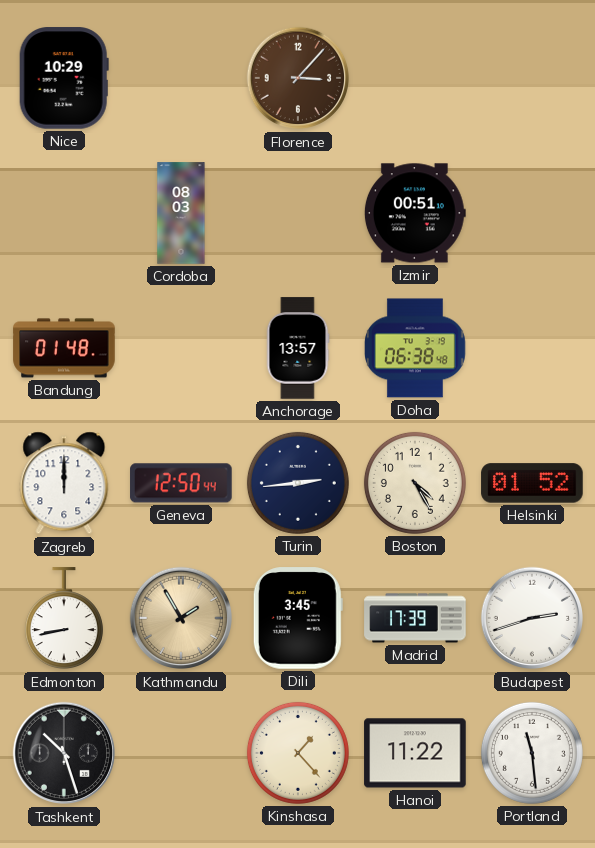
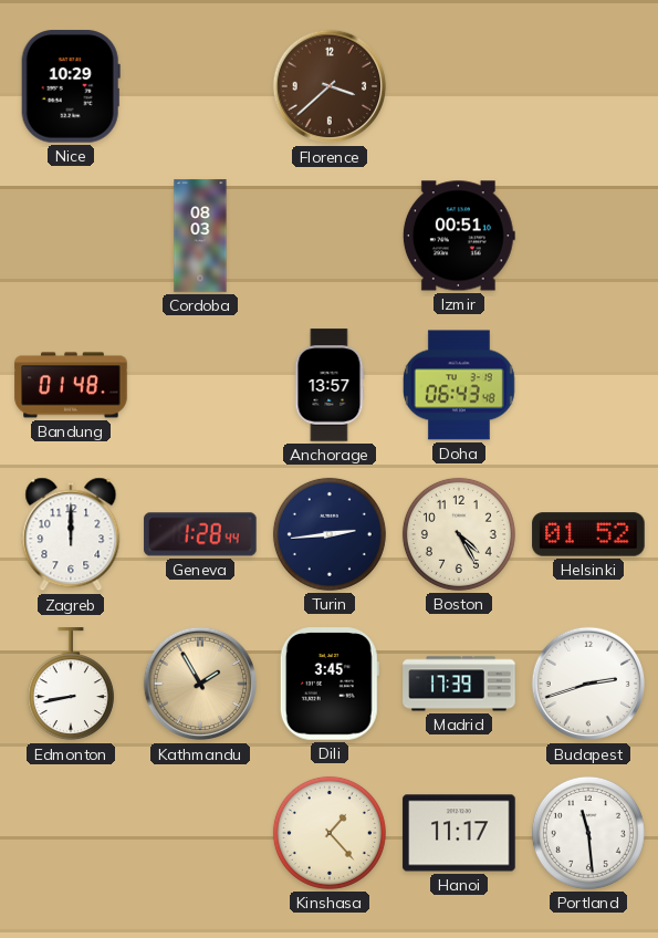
Florence: 3:07 -> 3:38 (330, 86)
Doha: 06:38 -> 06:43 (460, 385)
Geneva: 12:50 -> 1:28 (200, 534)
Tashkent: 10:27 -> none (64, 753)
Hanoi: 11:22 -> 11:17 (459, 833)
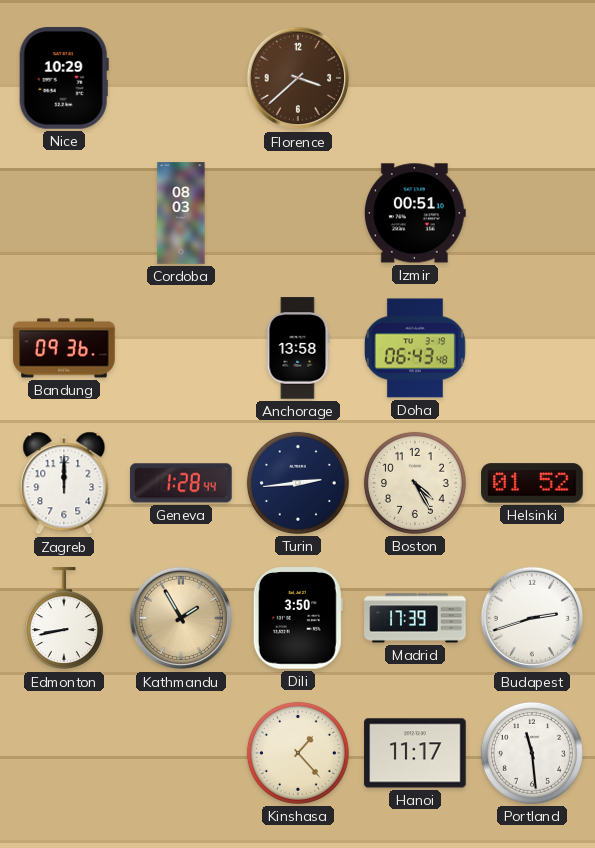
Bandung: 01:48 -> 09:36 (64, 348)
Anchorage: 13:57 -> 13:58 (298, 348)
Dili: 3:45 -> 3:50 (298, 618)
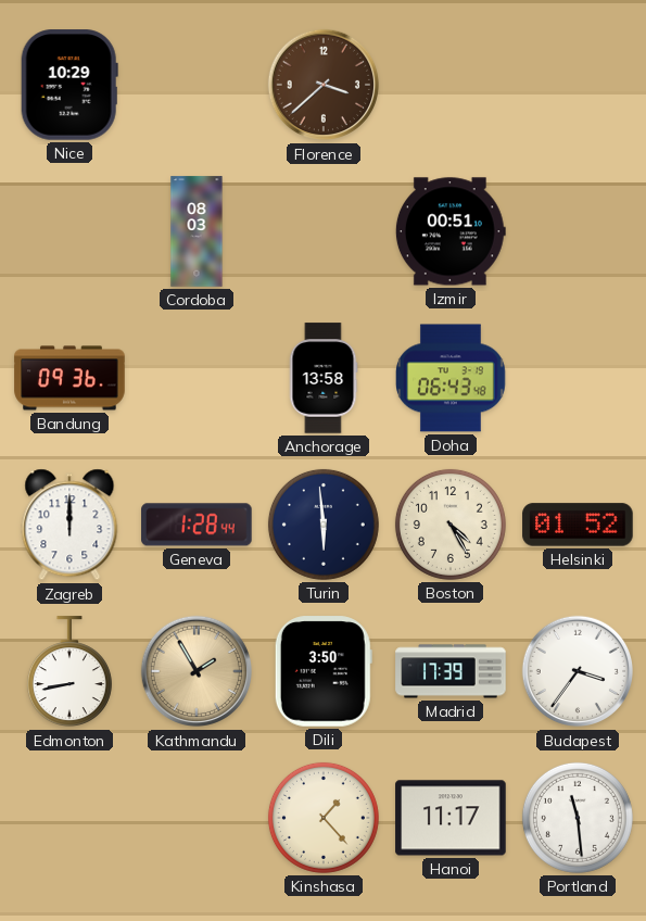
Turin: 2:44 -> 5:59 (324, 525)
Budapest: 2:42 -> 3:36 (578, 671)
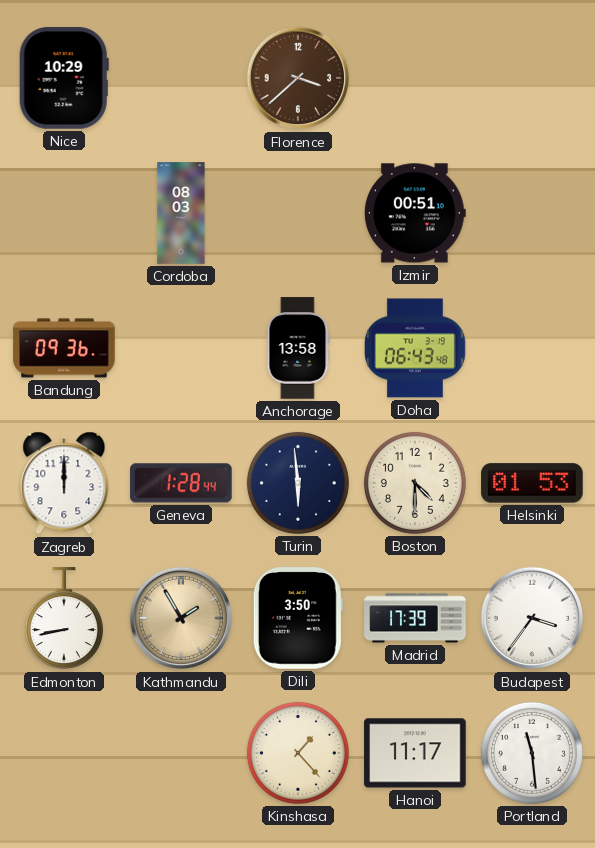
Boston: 4:25 -> 4:30 (415, 483)
Helsinki: 01:52 -> 01:53 (532, 483)
